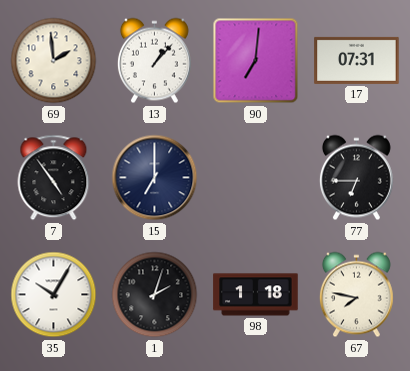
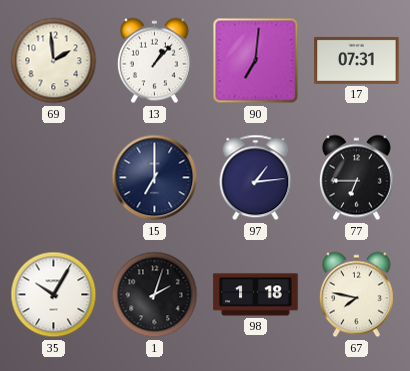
7: 4:54 -> none (54, 178)
97: none -> 1:14 (256, 178)
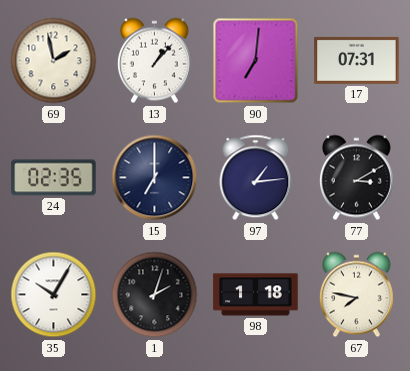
69: 1:59 -> 1:58 (54, 61)
24: none -> 02:35 (54, 178)
77: 6:45 -> 3:10 (356, 178)
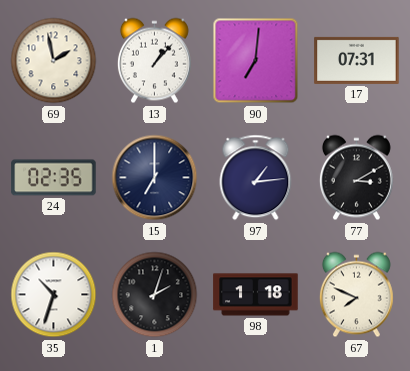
35: 10:05 -> 10:33 (54, 295)
67: 7:47 -> 7:49 (356, 295)
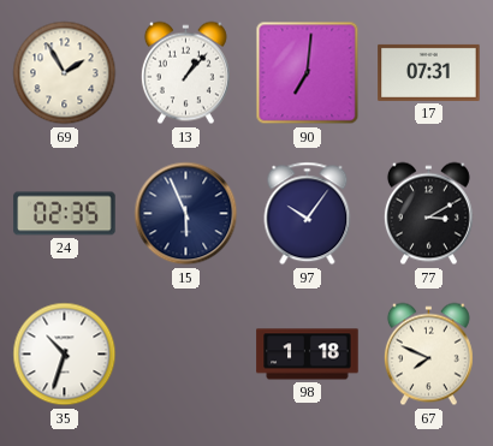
69: 1:58 -> 1:55 (65, 73)
15: 7:00 -> 5:56 (186, 214)
97: 1:14 -> 10:06 (308, 214)
1: 2:03 -> none (155, 295)
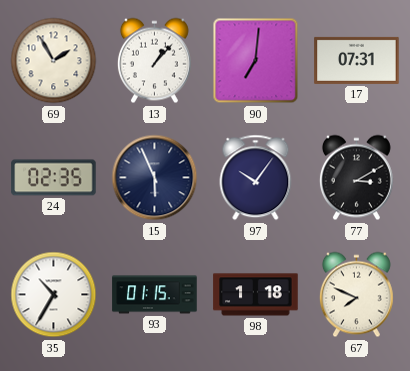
35: 10:33 -> 10:35 (54, 295)
93: none -> 01:15 (155, 295)
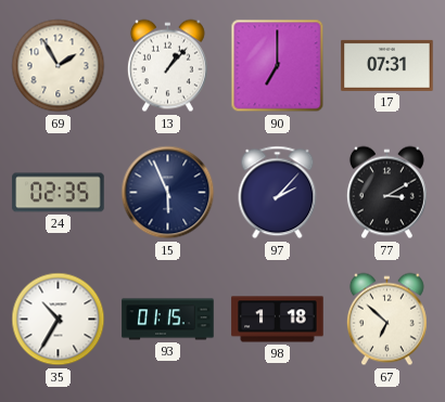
90: 7:01 -> 7:00 (278, 66)
97: 10:06 -> 2:07 (278, 193)
67: 7:49 -> 6:52 (386, 320)
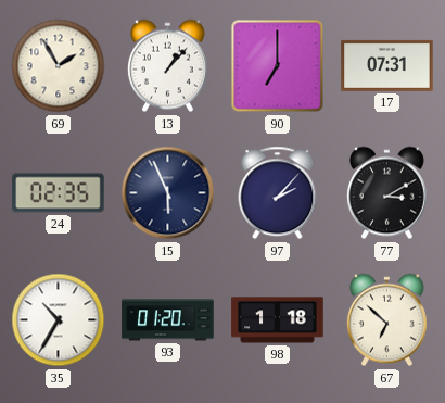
93: 01:15 -> 01:20 (168, 320)
